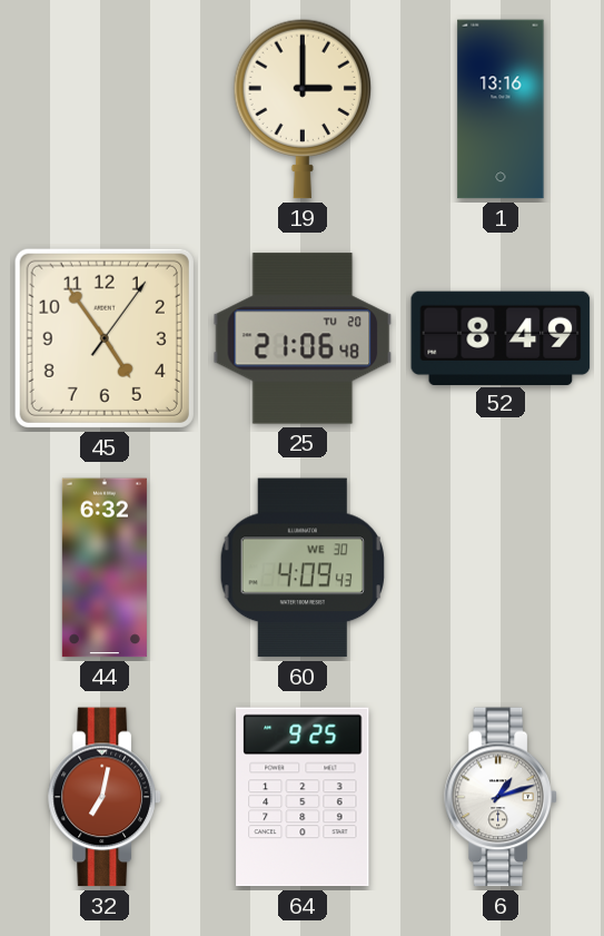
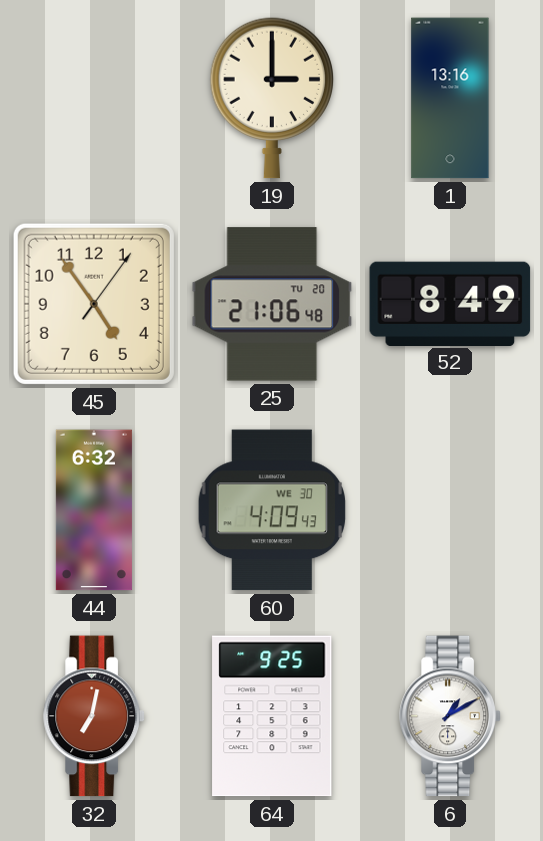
6: 1:12 -> 1:10 (450, 716)
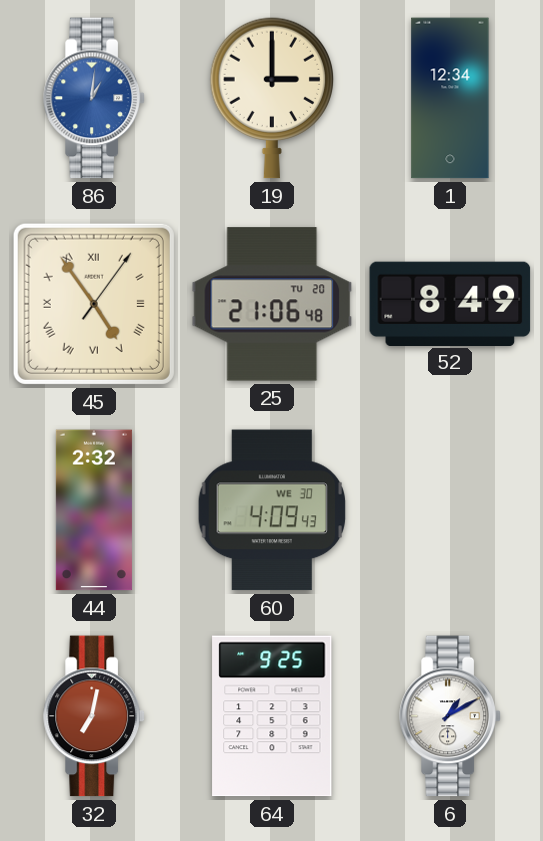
86: none -> 1:01 (94, 98)
1: 13:16 -> 12:34 (450, 98)
45 numerals: Arabic -> Roman (94, 304)
44: 6:32 -> 2:32 (94, 510)
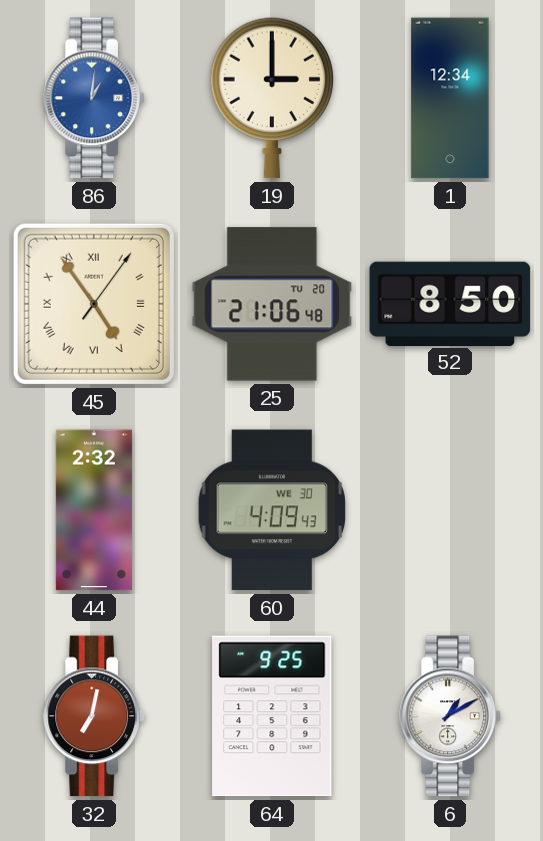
52: 8:49 -> 8:50 (450, 303)
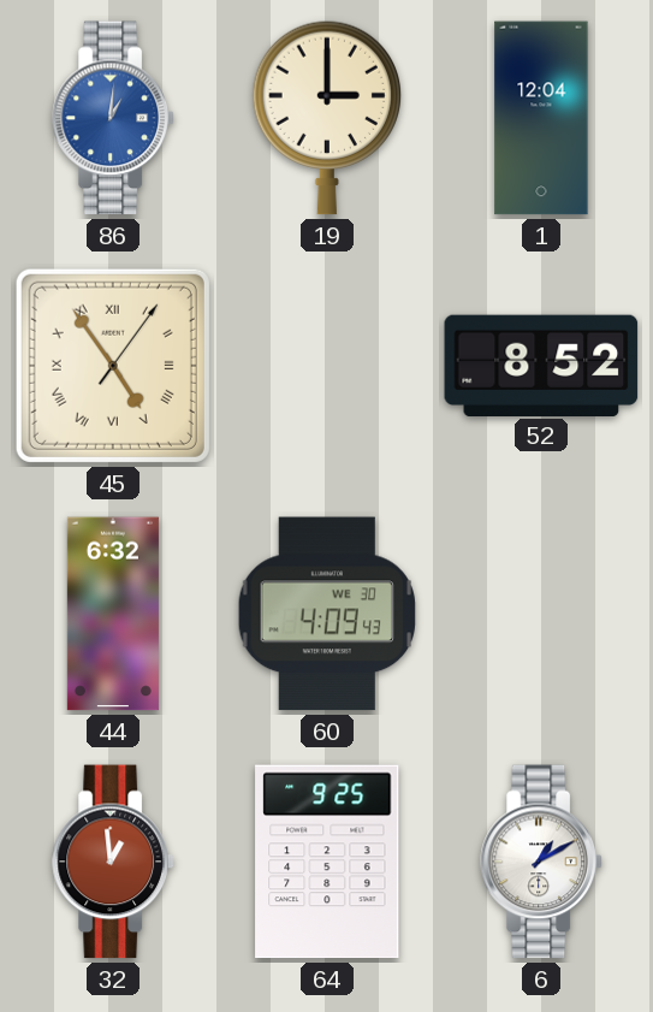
1: 12:34 -> 12:04 (541, 118)
25: 21:06 -> none (272, 304)
52: 8:50 -> 8:52 (541, 365)
44: 2:32 -> 6:32 (113, 614)
32: 7:02 -> 12:59 (113, 862)
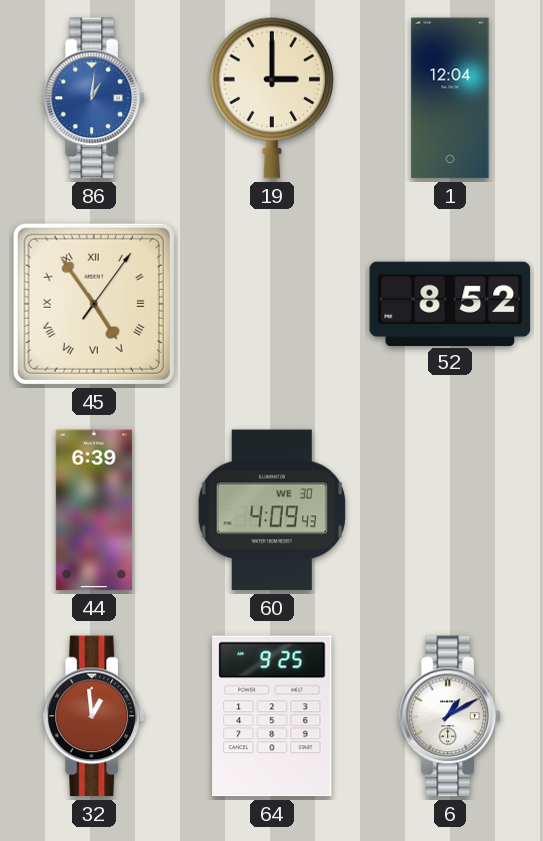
44: 6:32 -> 6:39 (94, 510)
